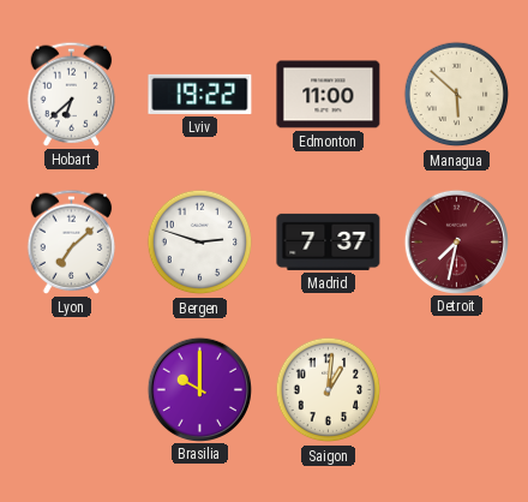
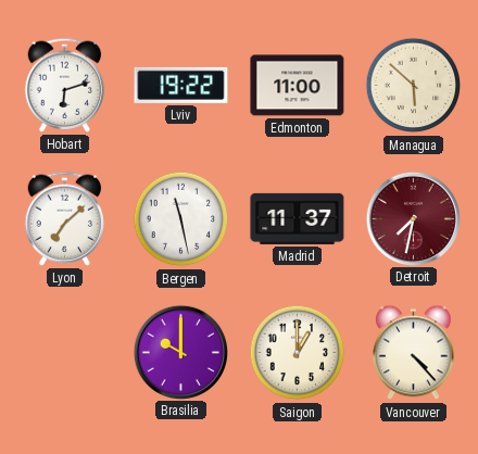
Hobart: 6:38 -> 6:12 (65, 85)
Bergen: 2:48 -> 11:28 (181, 219)
Madrid: 7:37 -> 11:37 (298, 218)
Saigon: 1:01 -> 1:00 (298, 353)
Vancouver: none -> 4:23 (414, 353)
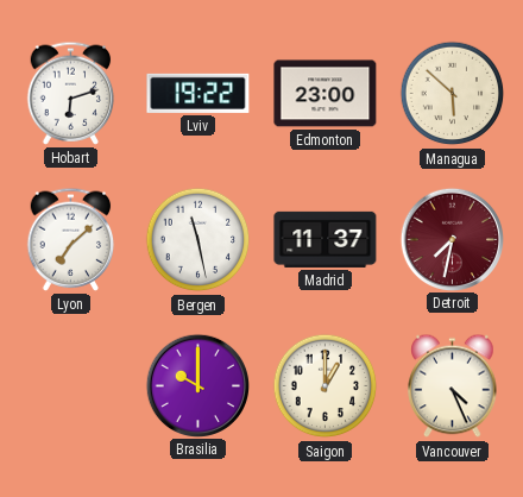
Edmonton: 11:00 -> 23:00 (326, 94)
Vancouver: 4:23 -> 4:26 (453, 386)
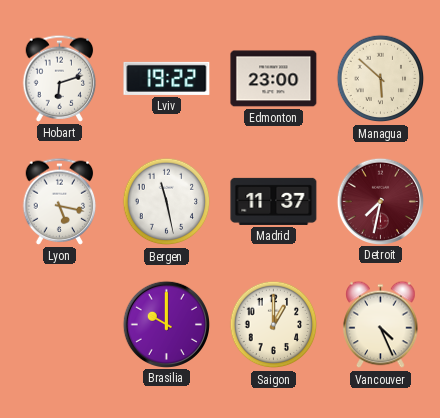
Lyon: 7:08 -> 5:17 (60, 201)
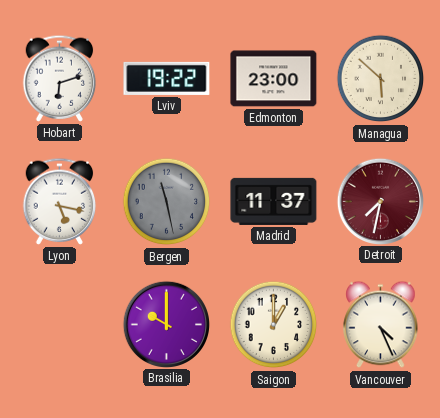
Bergen dial: white -> grey (167, 202)
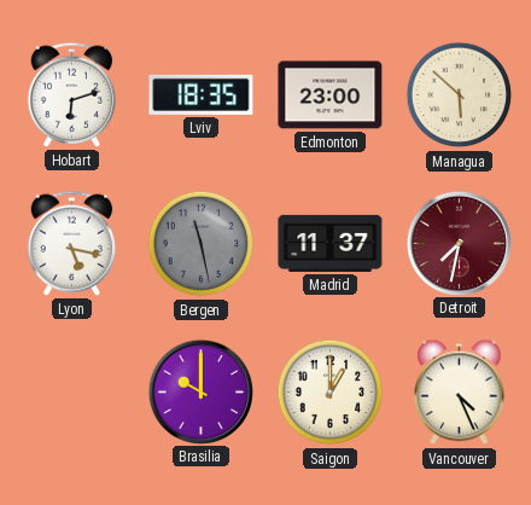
Lviv: 19:22 -> 18:35 (202, 94)
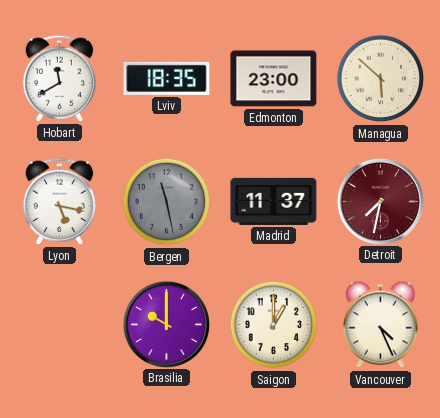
Hobart: 6:12 -> 11:40 (60, 78)
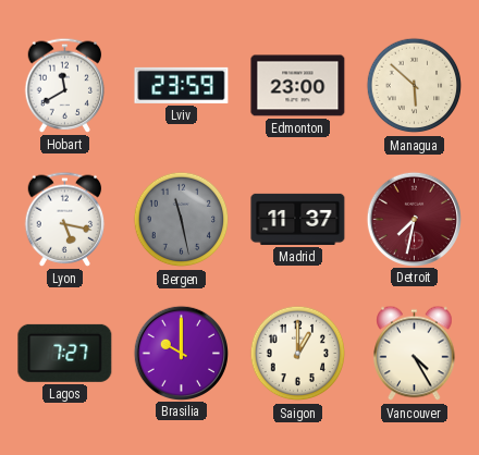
Lviv: 18:35 -> 23:59 (182, 85)
Lagos: none -> 7:27 (65, 353)
Vancouver: 4:26 -> 4:25 (415, 354)
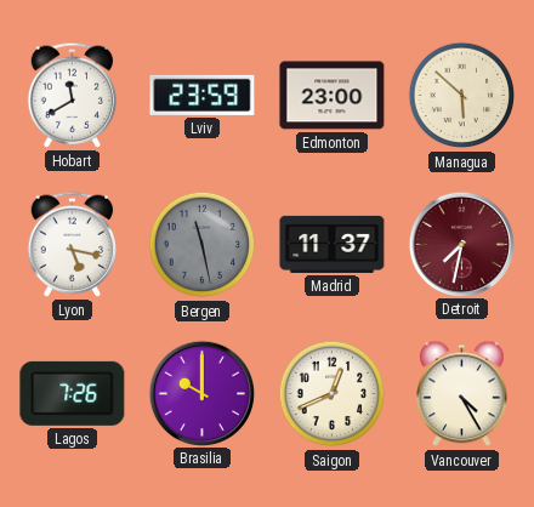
Lagos: 7:27 -> 7:26 (73, 393)
Saigon: 1:00 -> 12:41 (333, 394)
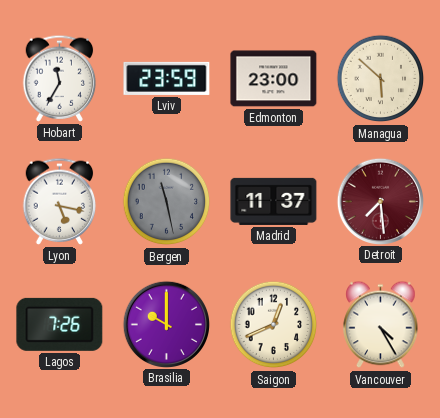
Hobart: 11:40 -> 11:35 (60, 78)
Detroit: 7:32 -> 7:29 (380, 201)
